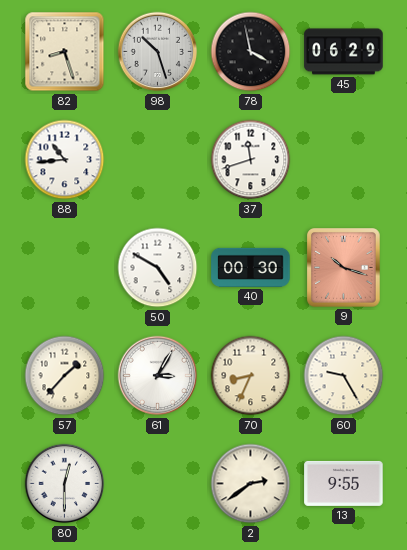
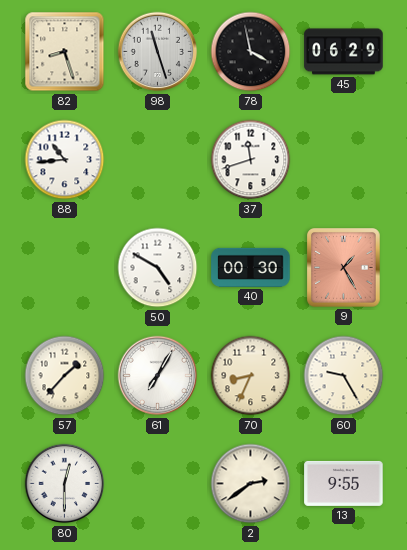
98: 10:27 -> 11:27 (158, 52)
9: 10:18 -> 1:25 (344, 268)
61: 3:05 -> 7:05 (158, 376)
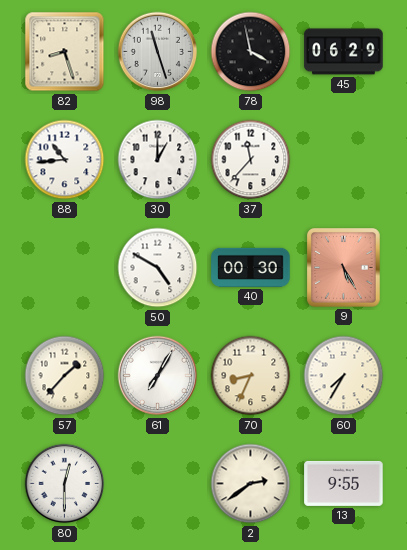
30: none -> 1:00 (158, 160)
37: 11:42 -> 11:37 (251, 160)
9: 1:25 -> 5:25 (344, 268)
60: 9:25 -> 7:35 (344, 376)
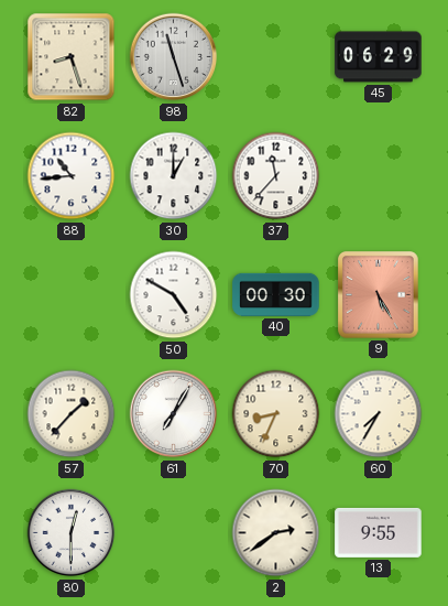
78: 3:58 -> none (251, 52)
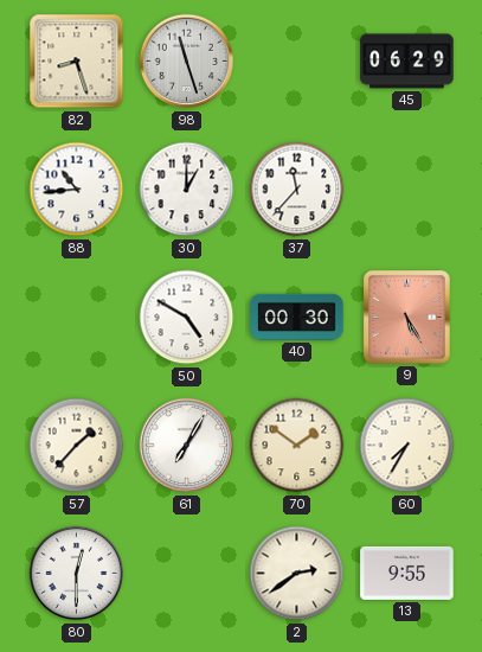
70: 8:34 -> 1:51 (297, 446)
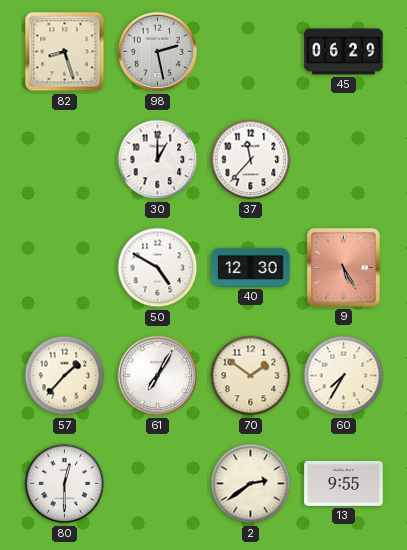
98: 11:27 -> 2:28 (158, 52)
88: 10:44 -> none (77, 190)
40: 00:30 -> 12:30 (251, 267)
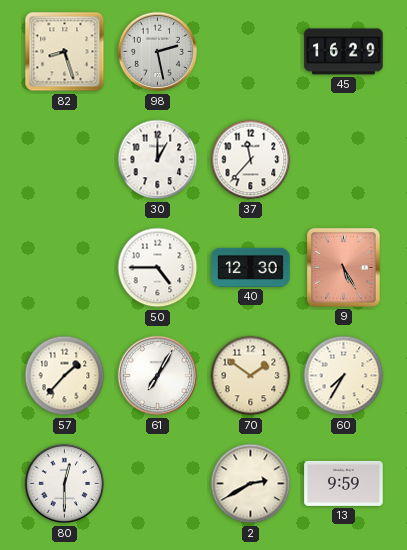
45: 06:29 -> 16:29 (344, 52)
50: 4:50 -> 4:45 (158, 268)
2: 2:39 -> 2:40 (251, 484)
13: 9:55 -> 9:59 (344, 483)
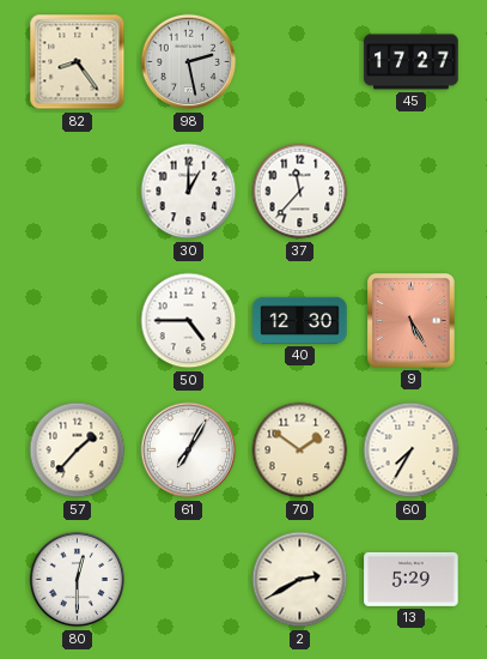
82: 8:27 -> 8:24 (78, 62)
45: 16:29 -> 17:27 (412, 62)
13: 9:59 -> 5:29 (412, 579)
